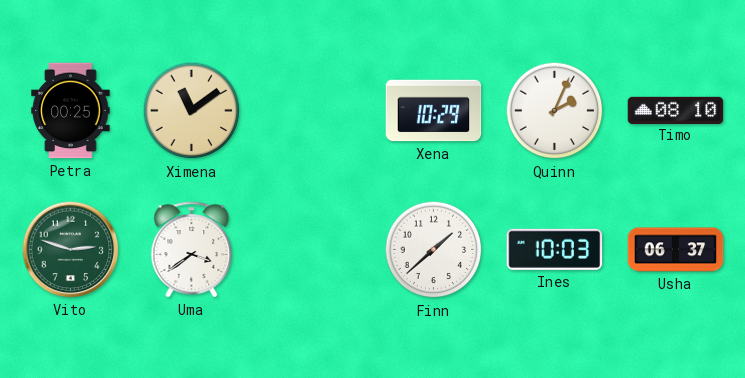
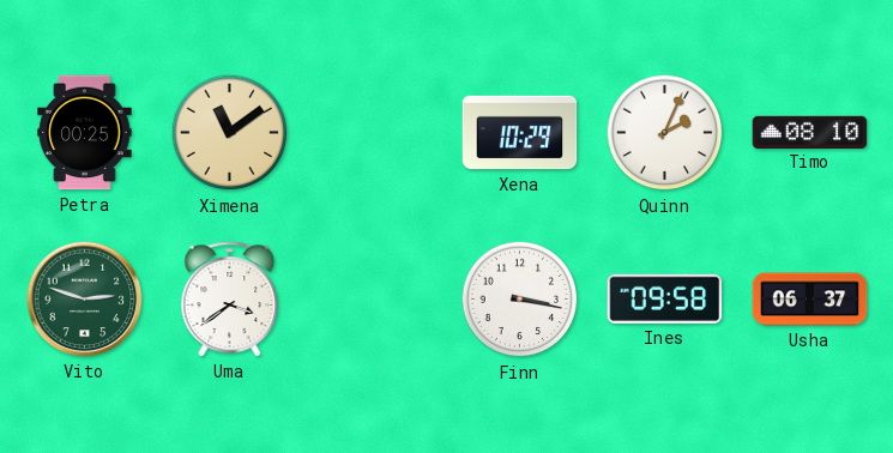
Finn: 1:38 -> 3:17 (520, 300)
Ines: 10:03 -> 09:58 (665, 298)
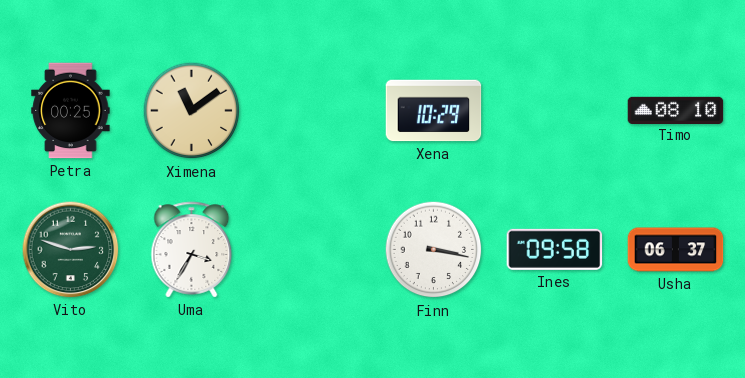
Quinn: 2:04 -> none (665, 133)
Uma: 3:39 -> 3:35 (192, 250)
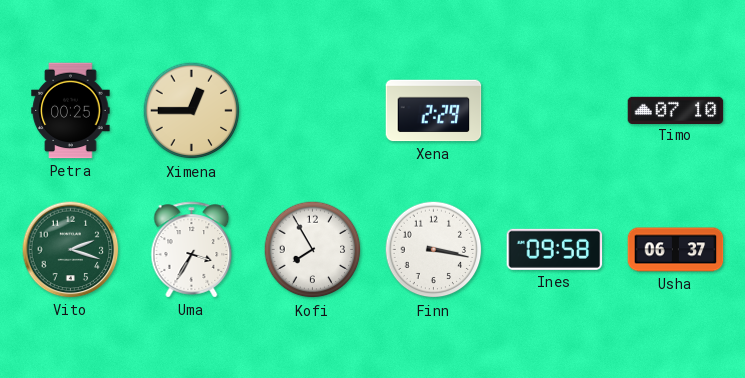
Ximena: 11:09 -> 12:45 (192, 111)
Xena: 10:29 -> 2:29 (434, 111)
Timo: 08:10 -> 07:10 (676, 110)
Vito: 2:48 -> 2:18 (71, 250)
Kofi: none -> 7:55 (313, 250)
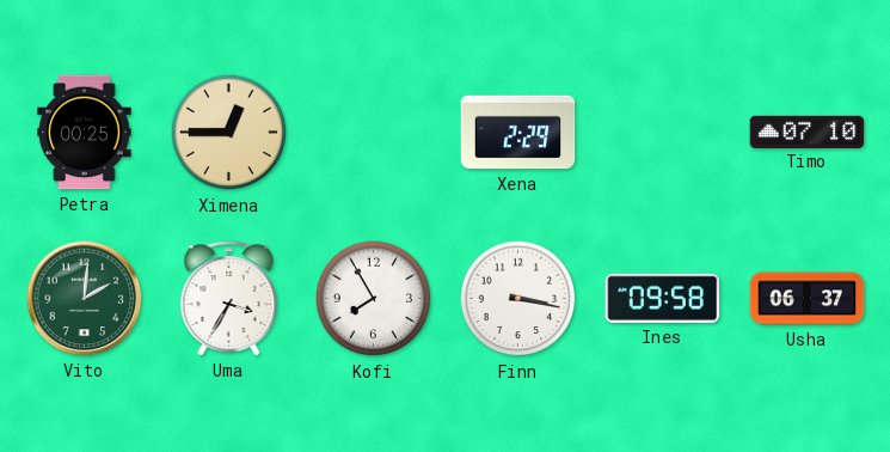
Vito: 2:18 -> 2:01 (85, 299)
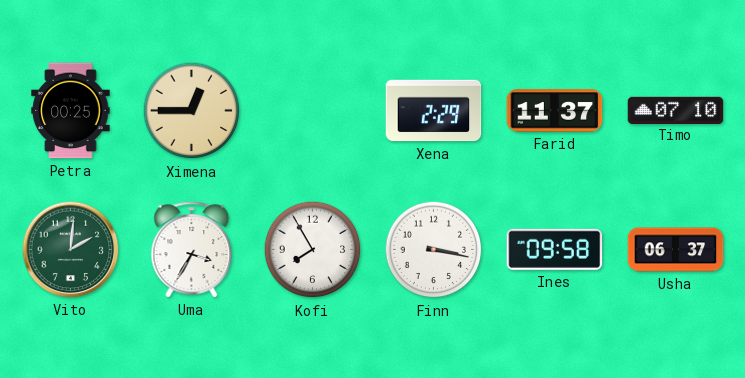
Farid: none -> 11:37 (555, 111)
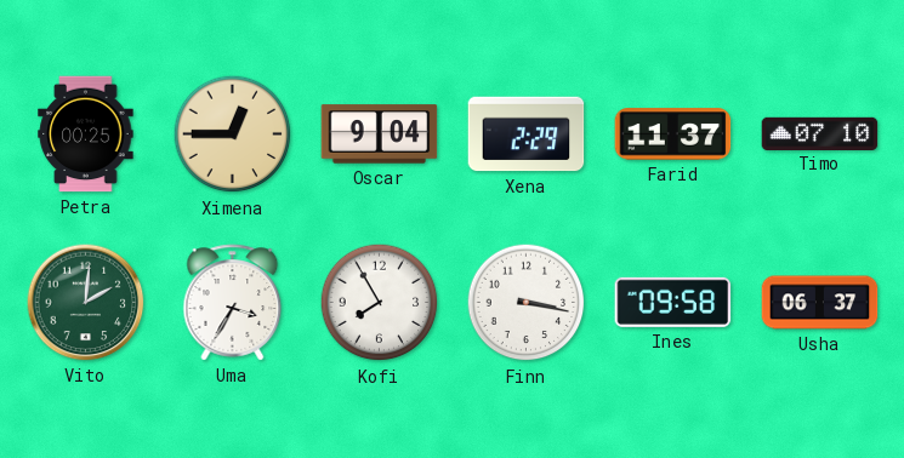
Oscar: none -> 9:04 (380, 134)
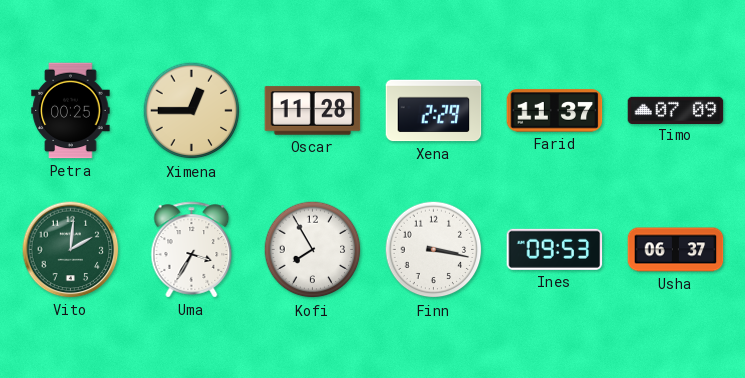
Oscar: 9:04 -> 11:28 (313, 111)
Timo: 07:10 -> 07:09 (676, 110)
Ines: 09:58 -> 09:53 (555, 249)
